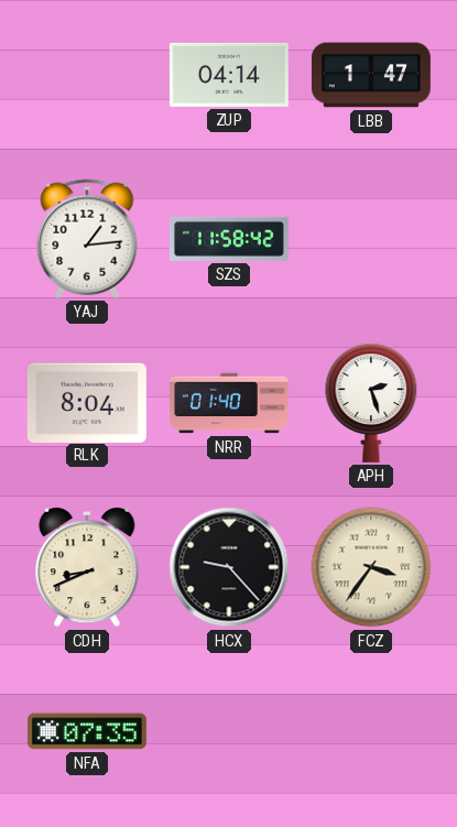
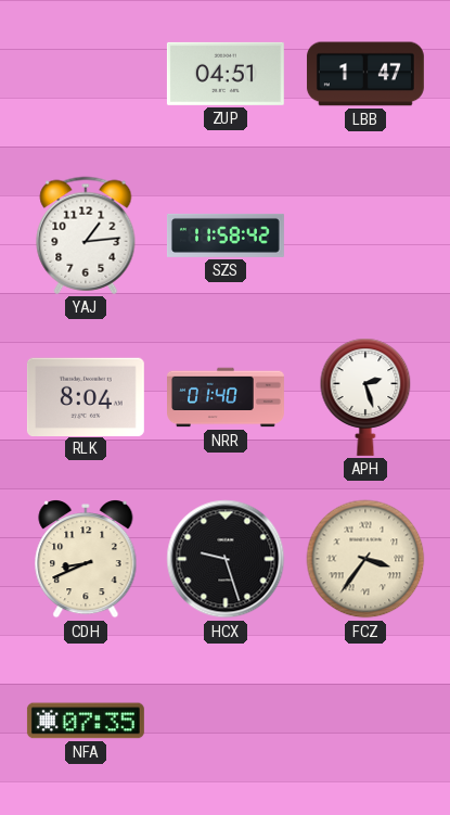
ZUP: 04:14 -> 04:51 (226, 74)
HCX: 9:23 -> 9:27 (226, 559)
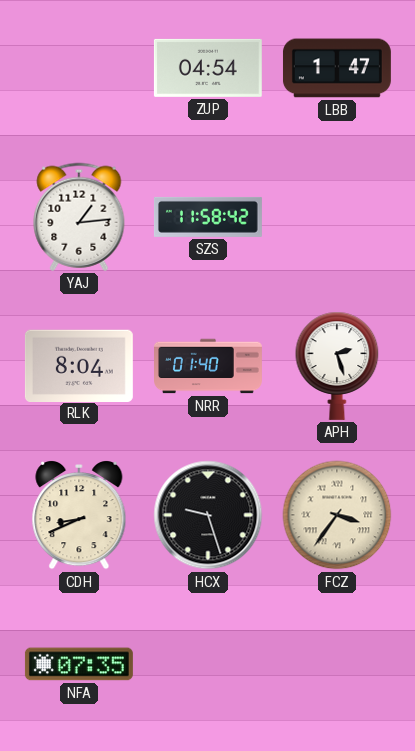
ZUP: 04:51 -> 04:54 (208, 68)
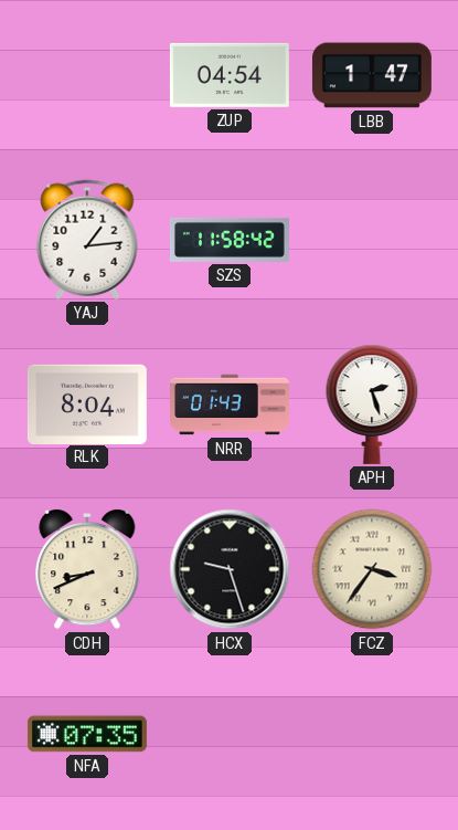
NRR: 01:40 -> 01:43 (231, 405)
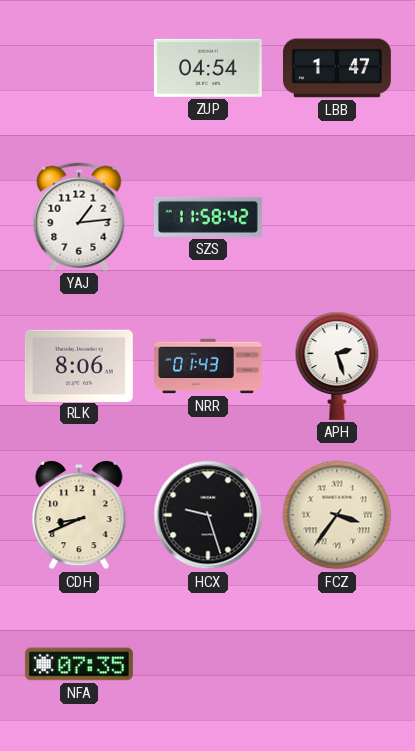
RLK: 8:04 -> 8:06 (79, 365)
